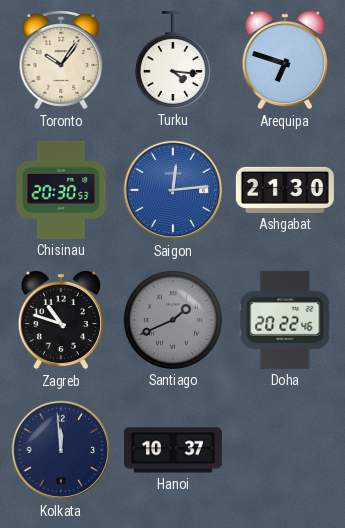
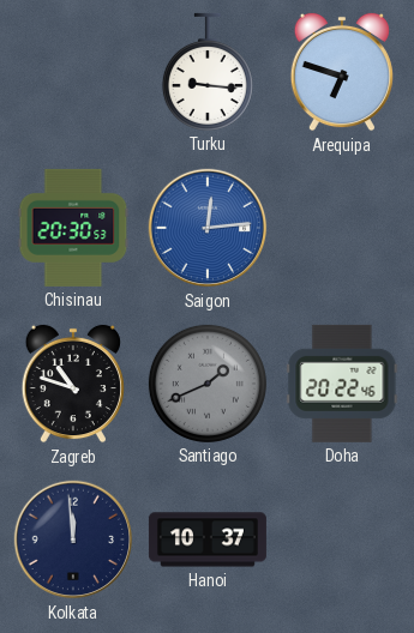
Toronto: 10:06 -> none (61, 60)
Turku: 4:16 -> 9:16 (208, 72)
Ashgabat: 21:30 -> none (285, 190)
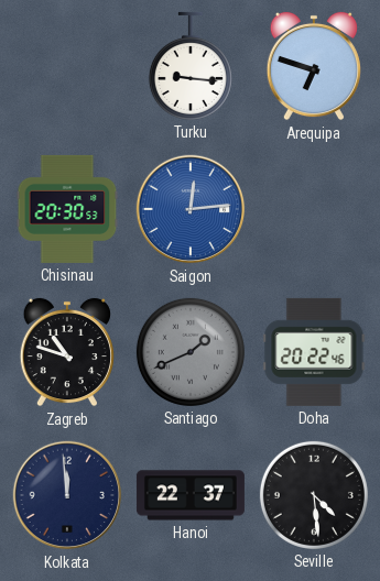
Hanoi: 10:37 -> 22:37 (191, 495)
Seville: none -> 4:29 (314, 495)
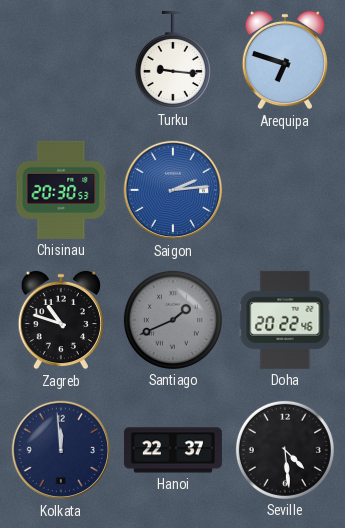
Saigon: 12:14 -> 2:14 (173, 190)
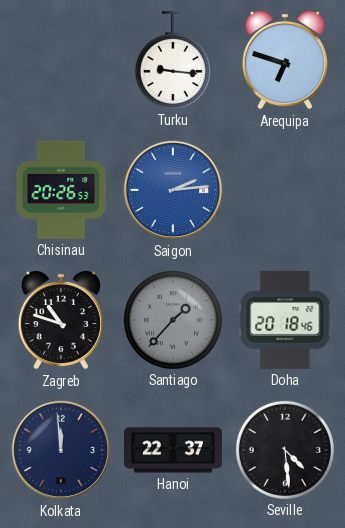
Chisinau: 20:30 -> 20:26 (61, 190)
Santiago: 1:41 -> 1:37 (173, 320)
Doha: 20:22 -> 20:18 (285, 320)
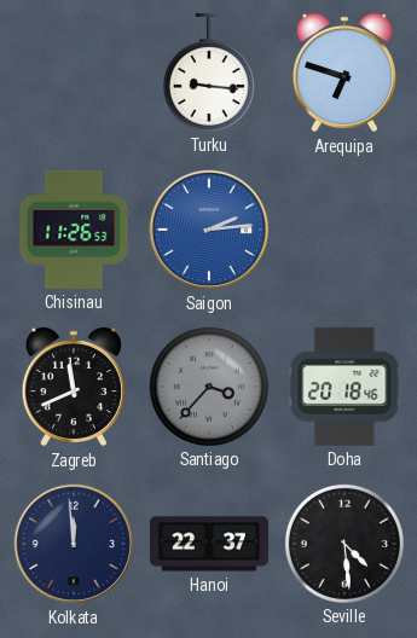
Chisinau: 20:26 -> 11:26 (74, 230)
Zagreb: 10:48 -> 11:41 (74, 387)
Santiago: 1:37 -> 3:37 (209, 387)
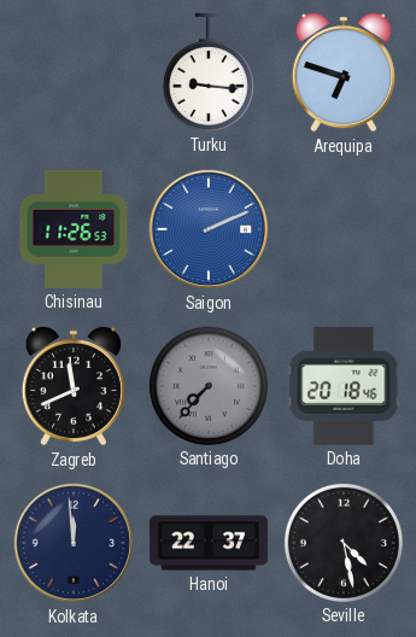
Saigon: 2:14 -> 2:11 (209, 229)
Santiago: 3:37 -> 7:37 (209, 386)
Seville: 4:29 -> 4:28 (344, 543)
